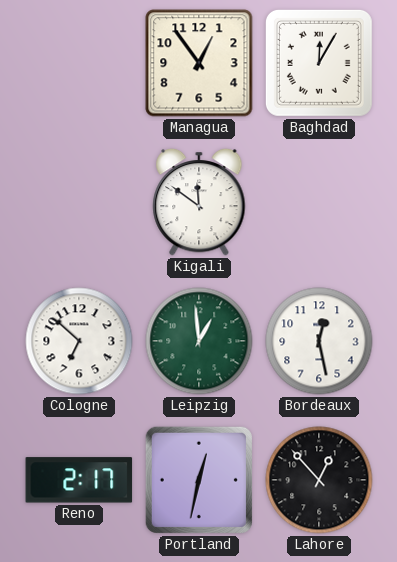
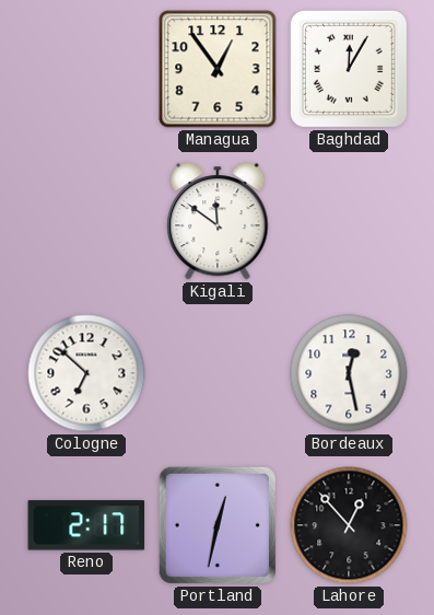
Leipzig: 12:59 -> none (199, 341)
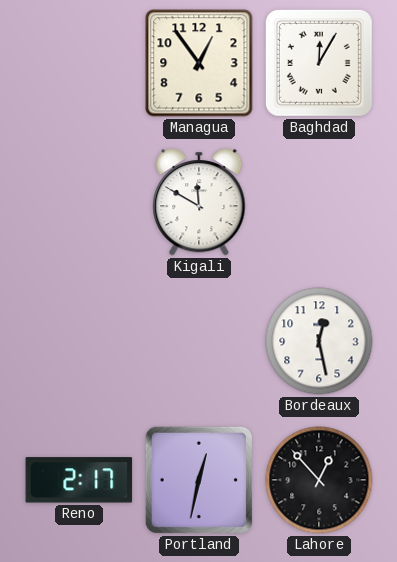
Kigali: 11:51 -> 11:50 (199, 202)
Cologne: 6:52 -> none (86, 373)
